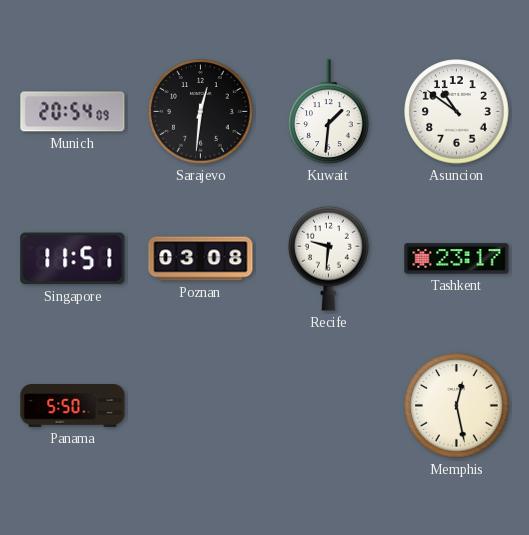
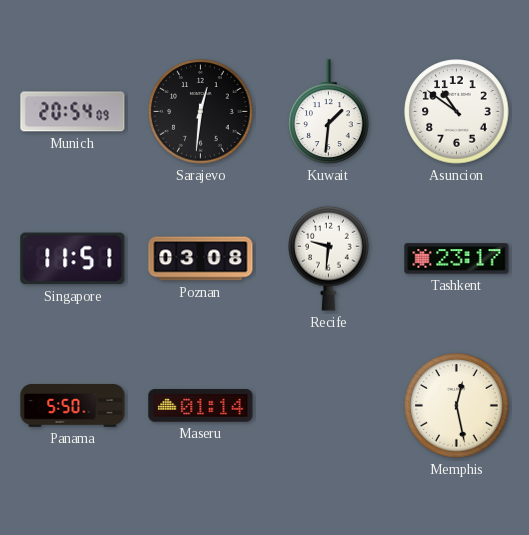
Maseru: none -> 01:14 (201, 406)
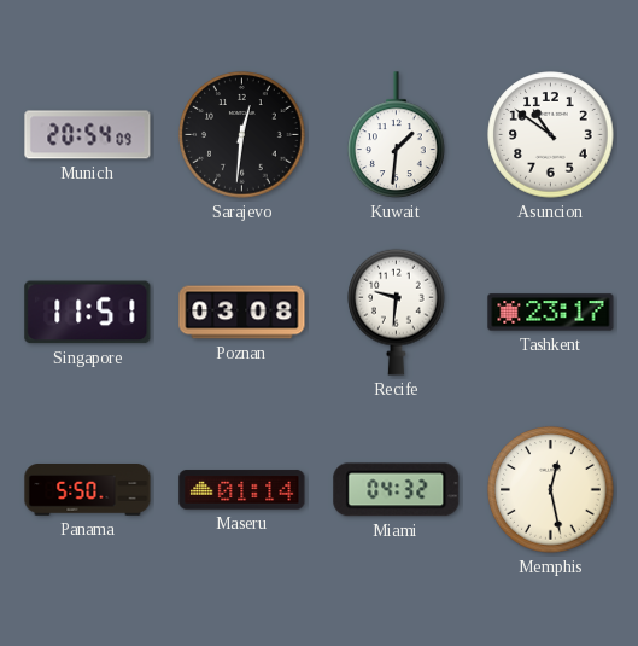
Miami: none -> 04:32 (397, 490)
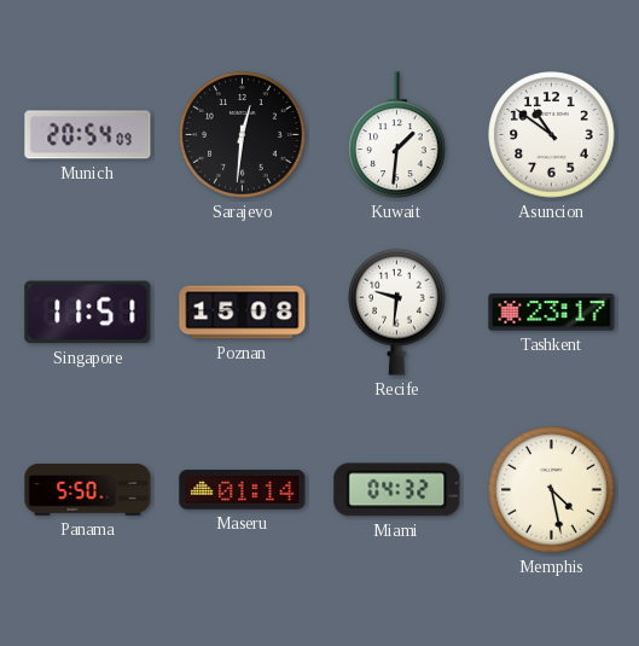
Poznan: 03:08 -> 15:08 (243, 313)
Memphis: 12:28 -> 4:28 (552, 490)
